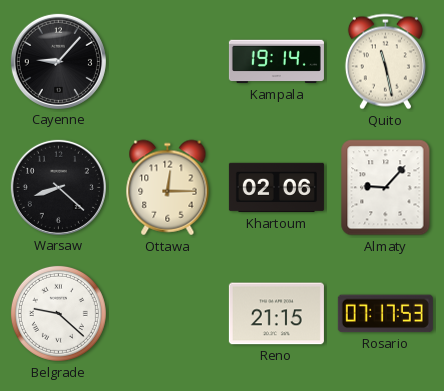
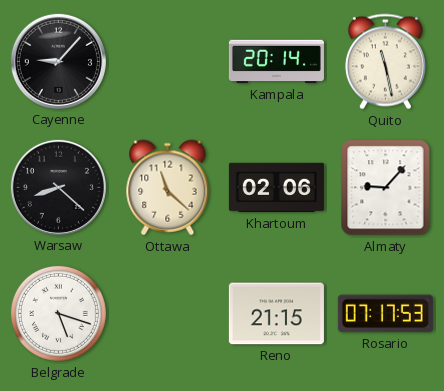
Kampala: 19:14 -> 20:14 (276, 62)
Ottawa: 12:15 -> 11:22 (168, 188)
Belgrade: 9:22 -> 5:18 (58, 313)
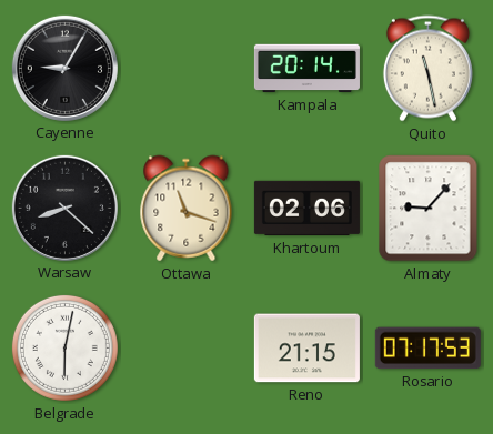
Cayenne: 9:07 -> 9:05 (64, 68)
Ottawa: 11:22 -> 11:18 (187, 209)
Belgrade: 5:18 -> 6:02 (64, 347)
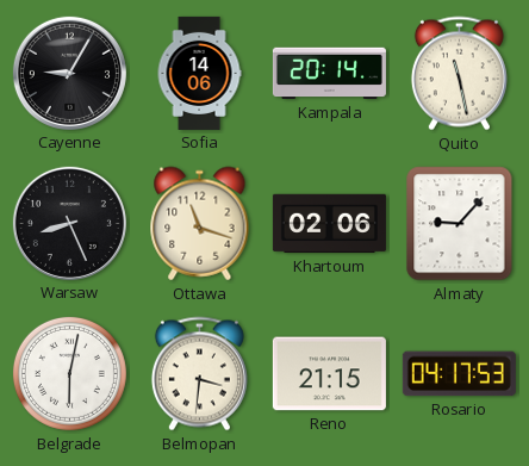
Sofia: none -> 14:06 (199, 73)
Warsaw: 8:22 -> 8:26 (69, 223)
Belmopan: none -> 3:31 (199, 374)
Rosario: 07:17 -> 04:17 (459, 374)
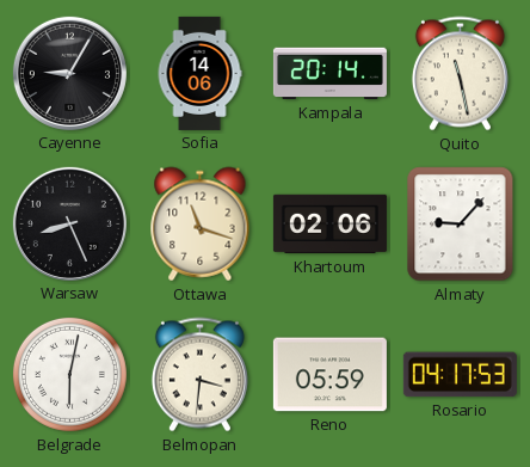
Reno: 21:15 -> 05:59 (329, 375)
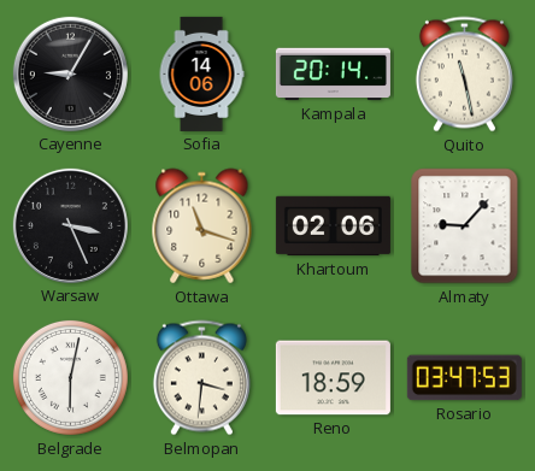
Warsaw: 8:26 -> 3:26 (70, 225)
Reno: 05:59 -> 18:59 (333, 378)
Rosario: 04:17 -> 03:47 (464, 378)
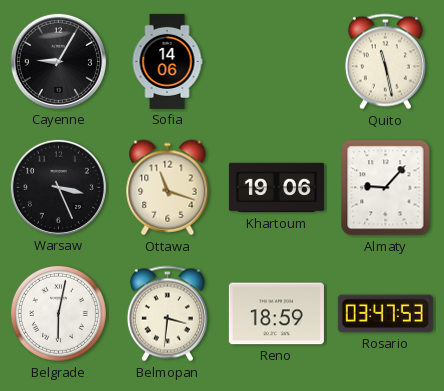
Kampala: 20:14 -> none (333, 75)
Khartoum: 02:06 -> 19:06 (276, 188)
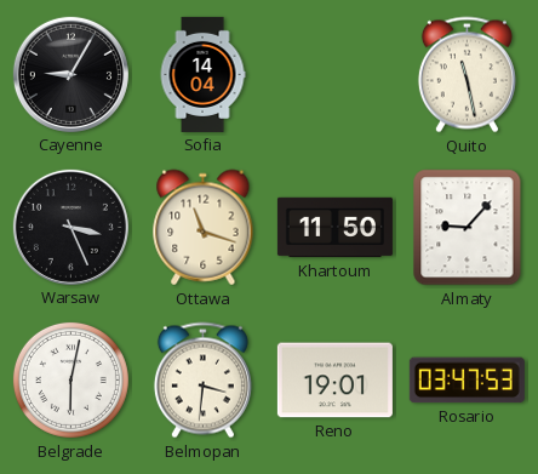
Sofia: 14:06 -> 14:04 (202, 74)
Khartoum: 19:06 -> 11:50 (334, 228)
Reno: 18:59 -> 19:01 (334, 381)
